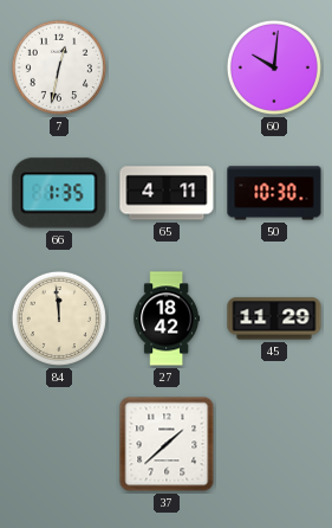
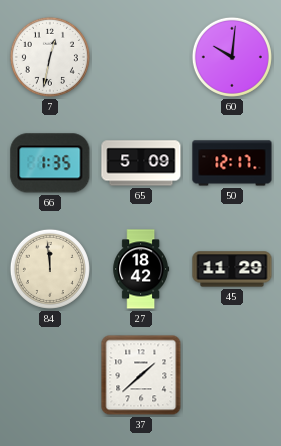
65: 4:11 -> 5:09 (141, 163)
50: 10:30 -> 12:17 (232, 163)
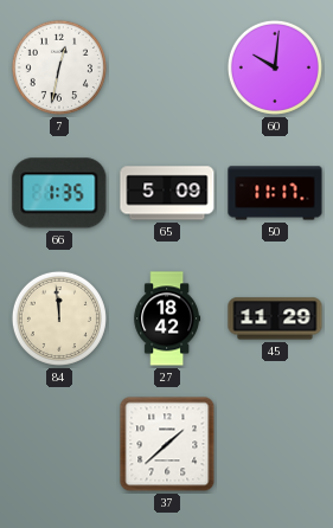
50: 12:17 -> 11:17 (275, 193)
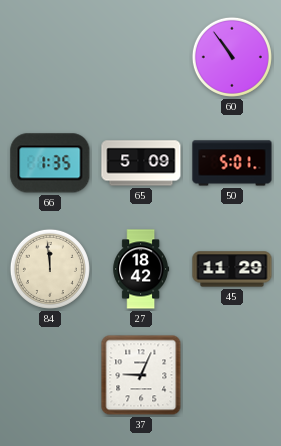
7: 12:32 -> none (59, 67)
60: 10:01 -> 10:54 (232, 57)
50: 11:17 -> 5:01 (232, 163)
37: 1:38 -> 9:04 (141, 375)
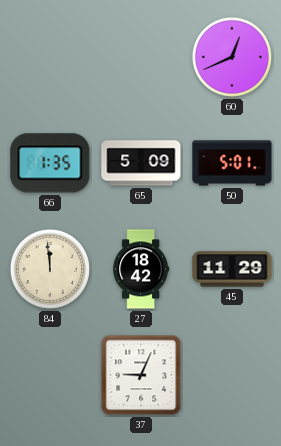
60: 10:54 -> 12:41 (232, 57)
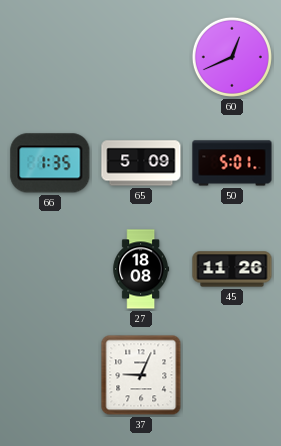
84: 11:59 -> none (50, 269)
27: 18:42 -> 18:08 (141, 269)
45: 11:29 -> 11:26 (232, 269)
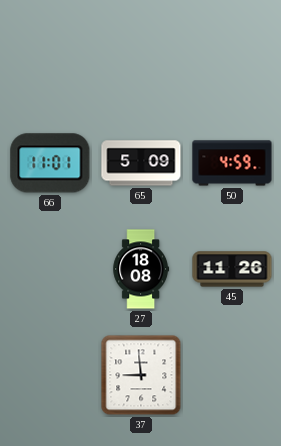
60: 12:41 -> none (232, 57)
66: 1:35 -> 11:01 (50, 163)
50: 5:01 -> 4:59 (232, 163)
37: 9:04 -> 8:59 (141, 375)
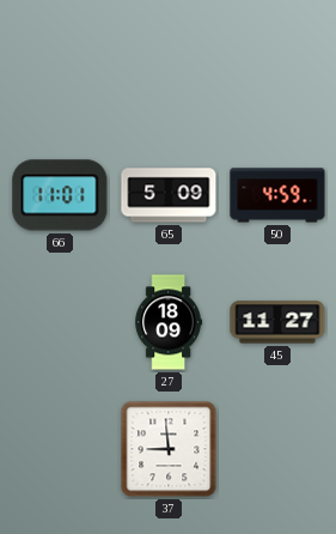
27: 18:08 -> 18:09 (169, 322)
45: 11:26 -> 11:27 (277, 322)
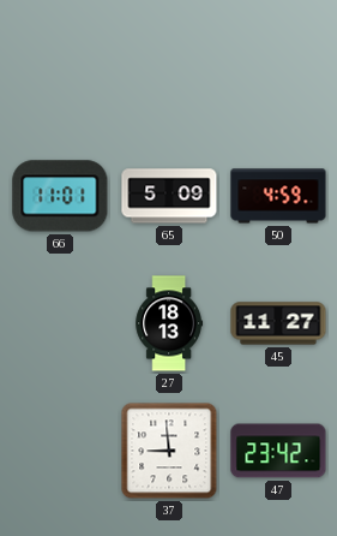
27: 18:09 -> 18:13 (169, 323)
47: none -> 23:42 (278, 451)
